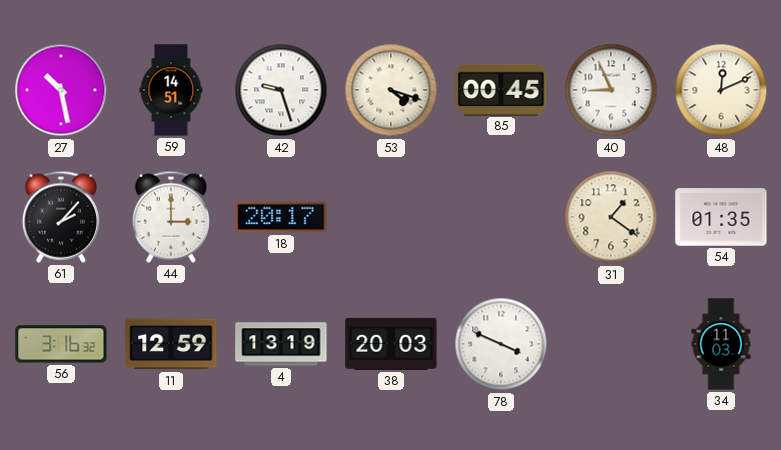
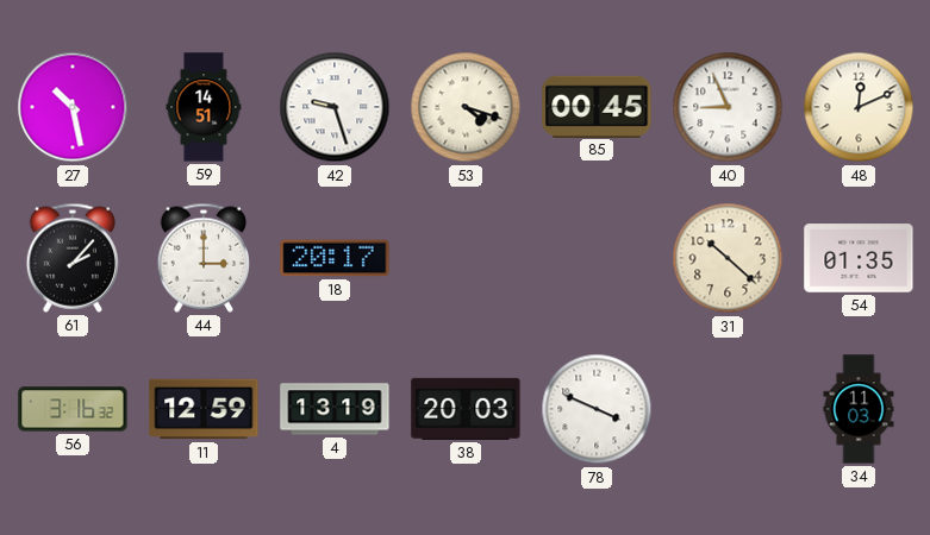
31: 1:21 -> 10:22 (728, 258)
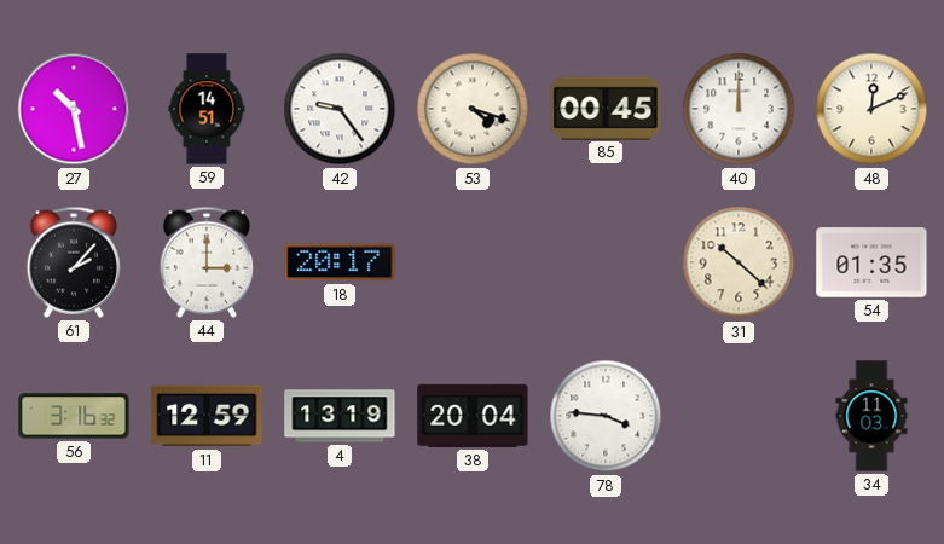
42: 9:27 -> 9:24 (340, 109)
40: 8:56 -> 12:00 (739, 109)
38: 20:03 -> 20:04 (473, 416)
78: 3:49 -> 3:46 (606, 416)
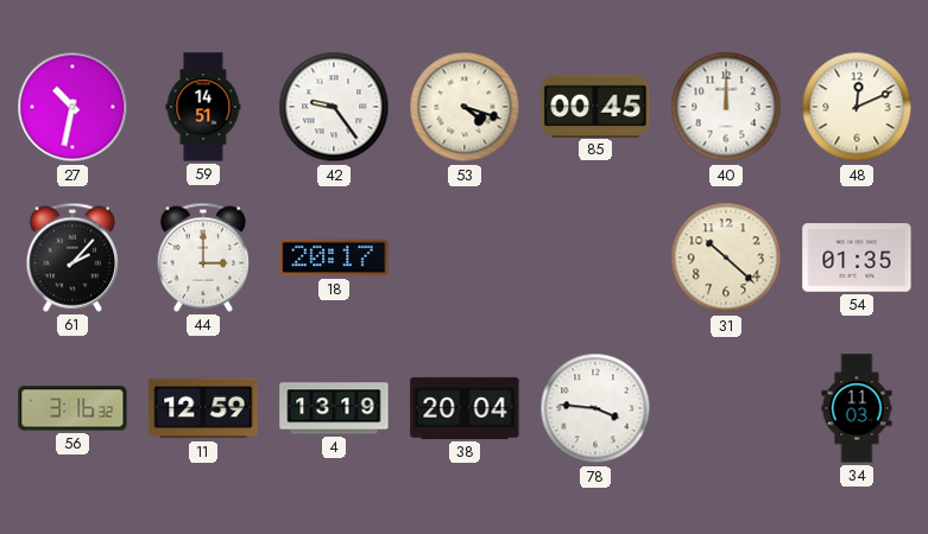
27: 10:28 -> 10:32 (72, 107)
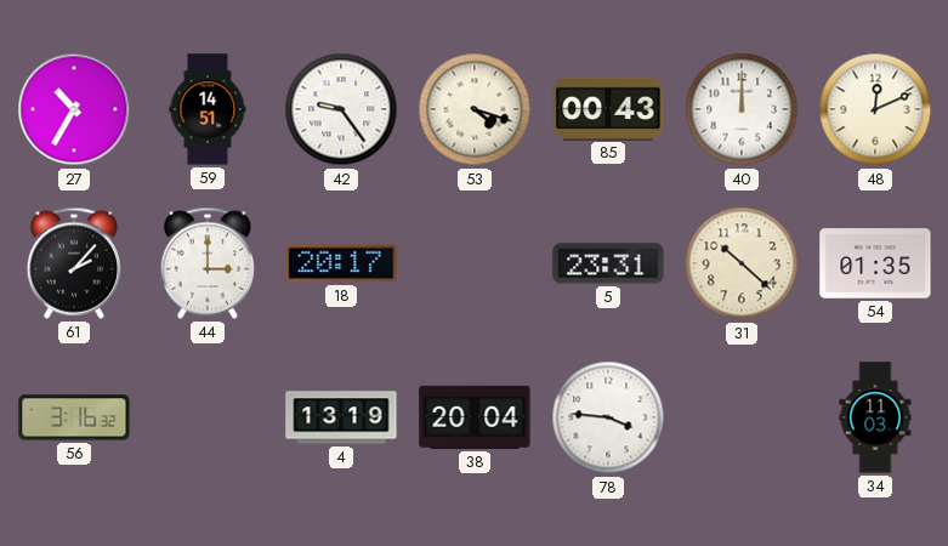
27: 10:32 -> 10:35 (74, 109)
85: 00:45 -> 00:43 (608, 108)
5: none -> 23:31 (608, 263)
11: 12:59 -> none (203, 408)
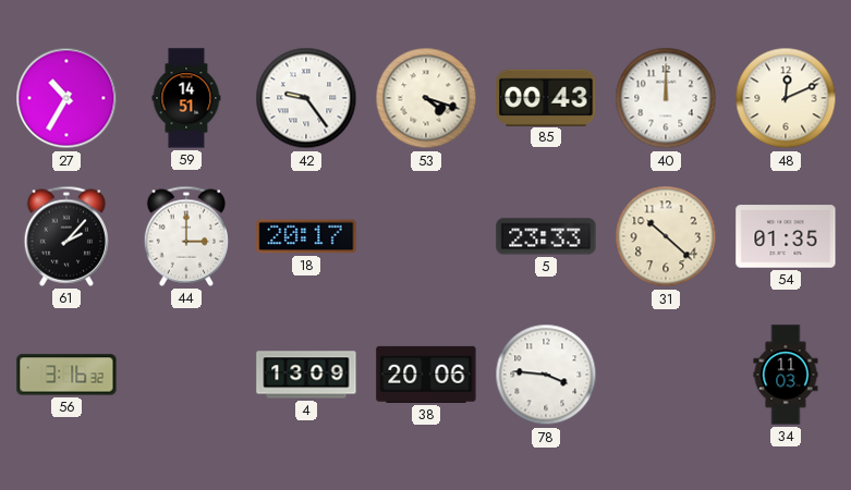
5: 23:31 -> 23:33 (546, 236)
4: 13:19 -> 13:09 (306, 375)
38: 20:04 -> 20:06 (426, 375)
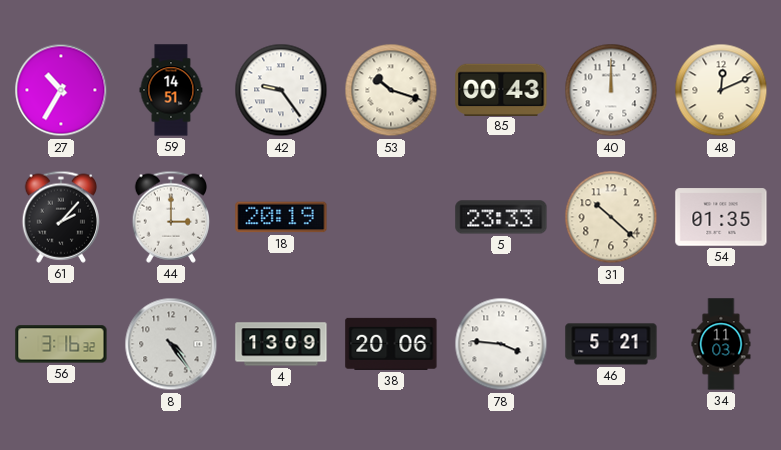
53: 4:18 -> 10:18 (391, 90)
18: 20:17 -> 20:19 (281, 217)
8: none -> 4:24 (171, 344)
46: none -> 5:21 (611, 344)
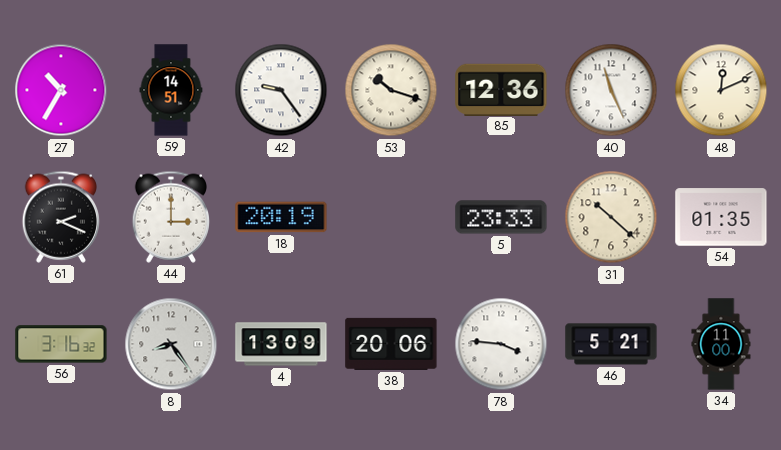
85: 00:43 -> 12:36 (501, 89)
40: 12:00 -> 11:26 (611, 90)
61: 2:07 -> 2:19 (60, 217)
8: 4:24 -> 8:24 (171, 344)
34: 11:03 -> 11:00 (721, 344)
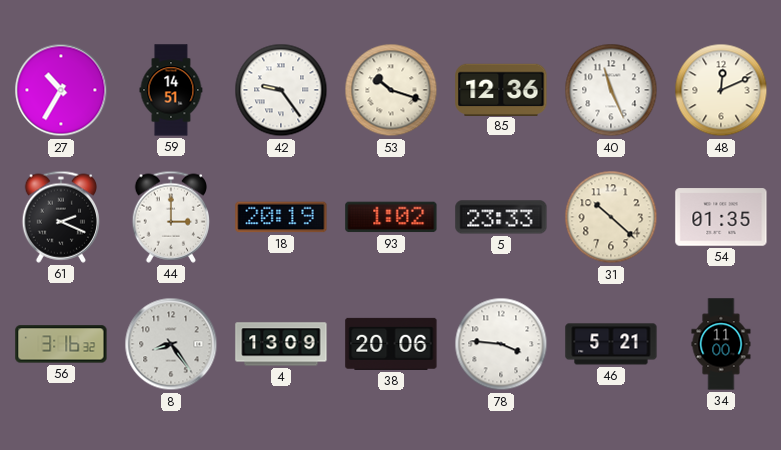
93: none -> 1:02 (391, 217)
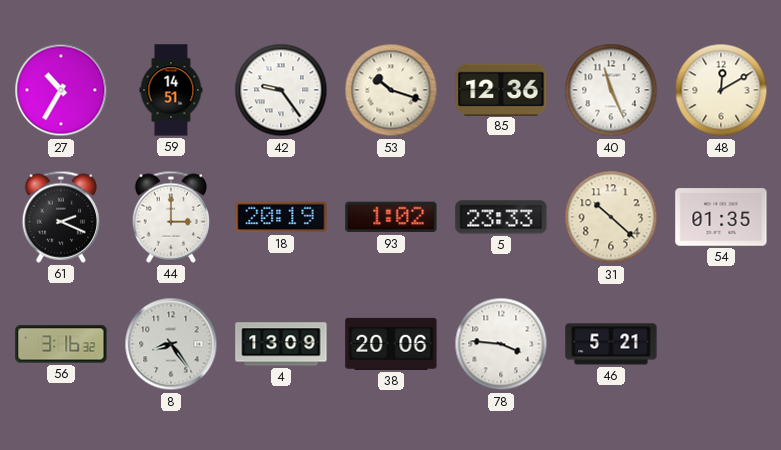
48: 12:11 -> 12:10 (721, 90)
34: 11:00 -> none (721, 344)
